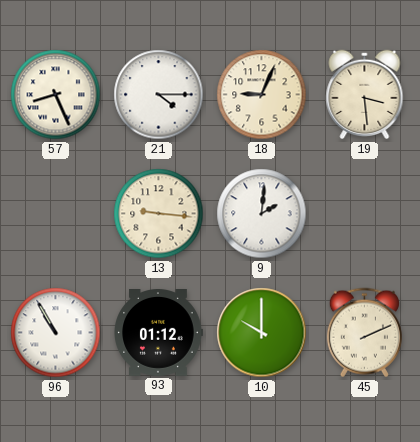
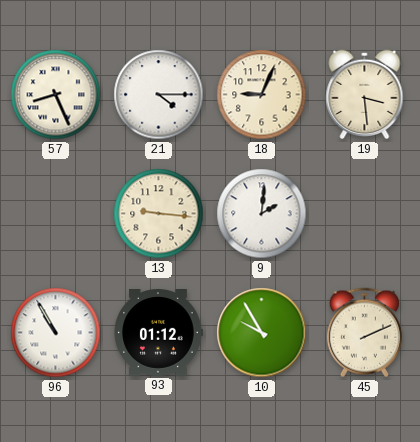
10: 10:00 -> 9:55 (262, 333)
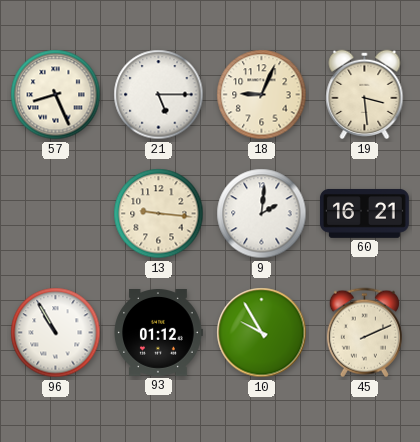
21: 4:15 -> 5:15 (159, 95)
60: none -> 16:21 (364, 213)
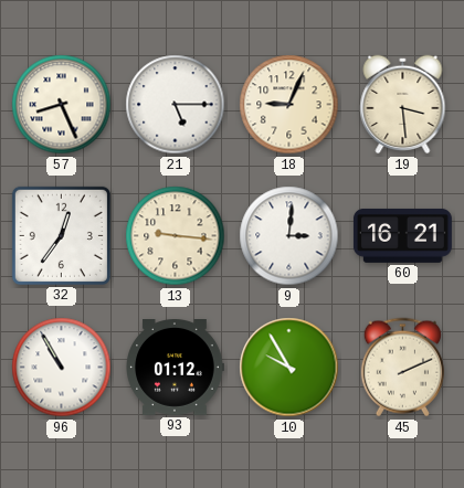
32: none -> 12:36 (61, 235)
9: 2:01 -> 3:01 (289, 236)
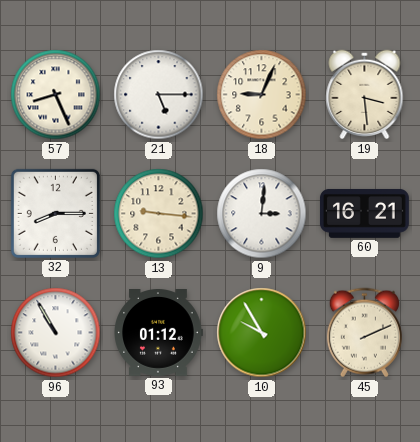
32: 12:36 -> 8:15 (55, 213)
